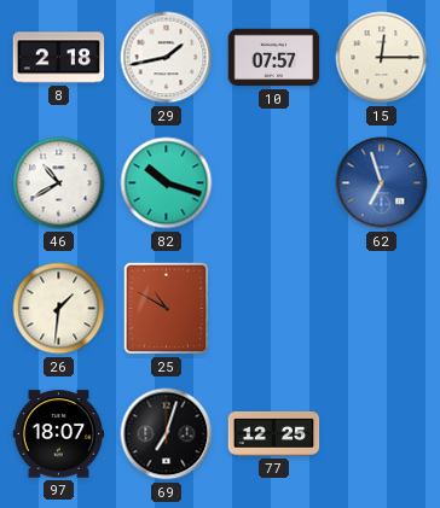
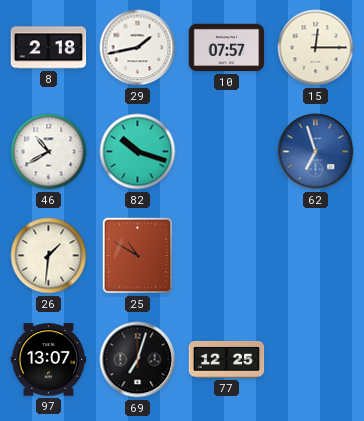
97: 18:07 -> 13:07 (49, 360)
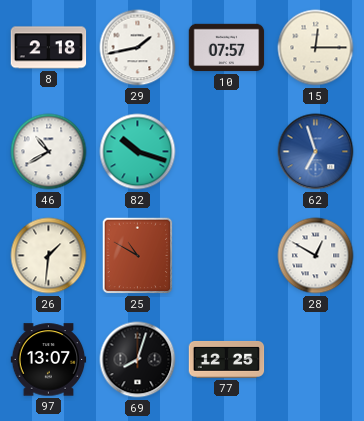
28: none -> 12:50 (316, 256)
69: 7:03 -> 8:03 (138, 360)
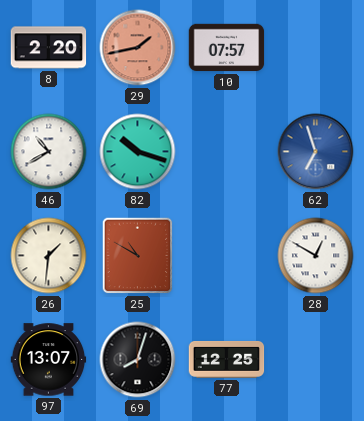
8: 2:18 -> 2:20 (49, 48)
29 dial: white -> salmon (138, 48)
15: 12:15 -> none (316, 48)
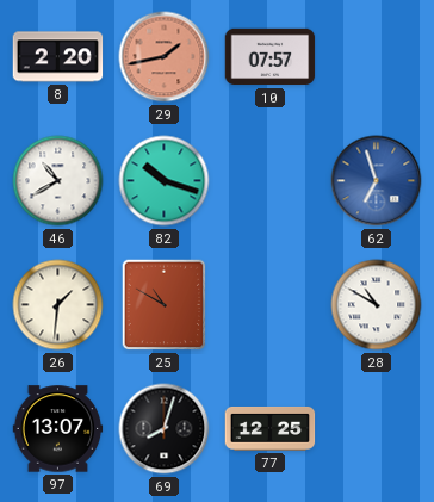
28: 12:50 -> 10:50 (377, 305)
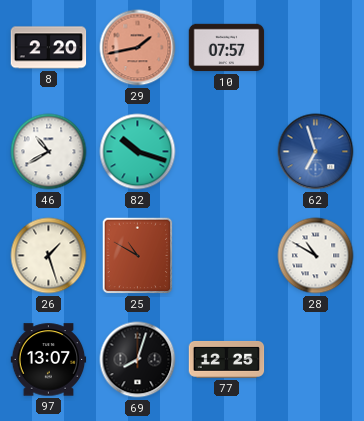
26: 1:31 -> 1:27 (49, 256)
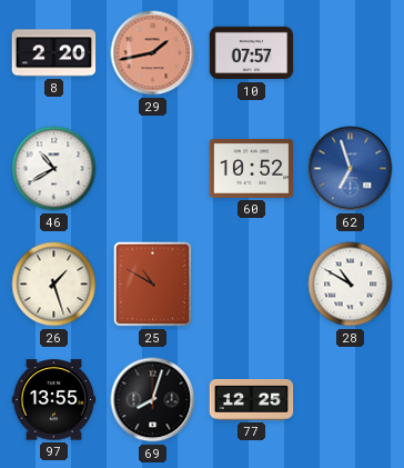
82: 10:18 -> none (138, 152)
60: none -> 10:52 (252, 168)
97: 13:07 -> 13:55 (54, 400)
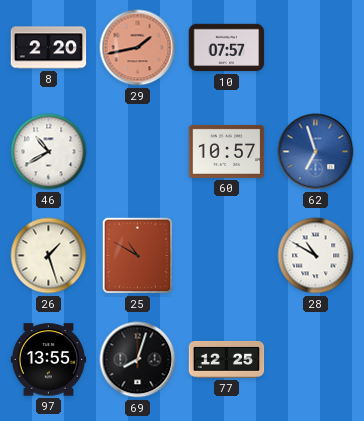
60: 10:52 -> 10:57 (227, 151)
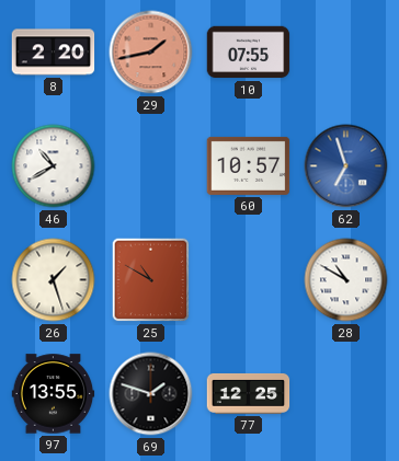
10: 07:57 -> 07:55 (249, 53)
69: 8:03 -> 1:48 (151, 394)
